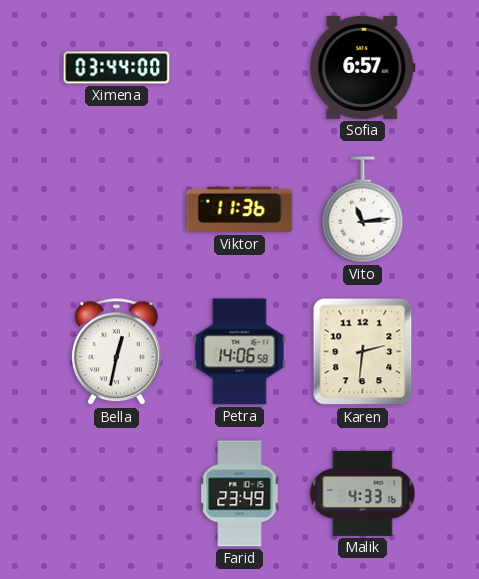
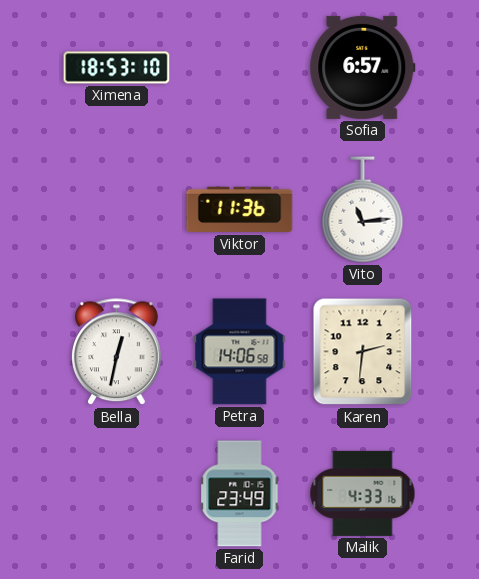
Ximena: 03:44 -> 18:53 (117, 68)
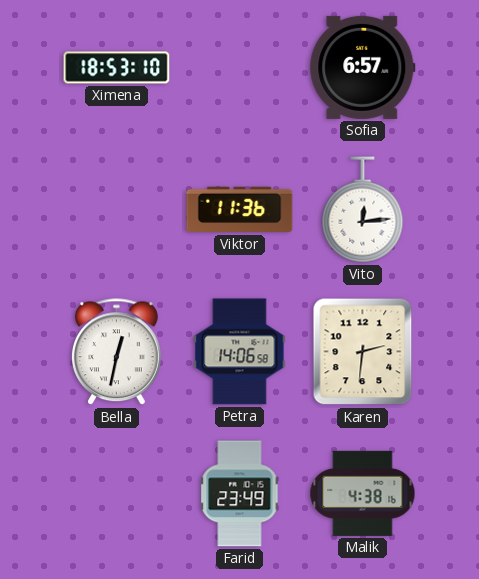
Vito: 11:14 -> 12:14 (363, 210)
Malik: 4:33 -> 4:38 (363, 493)
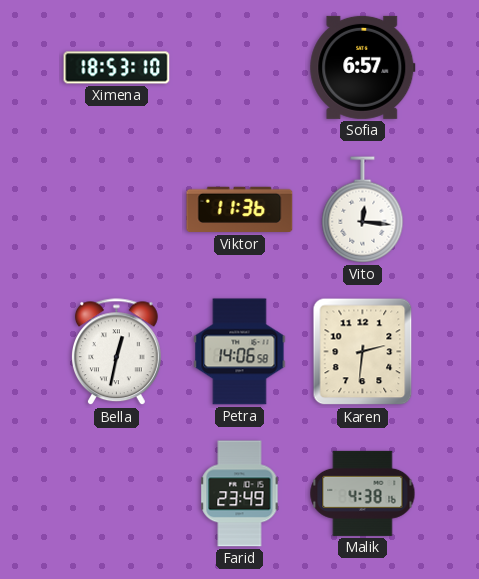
Vito: 12:14 -> 12:16 (363, 210)
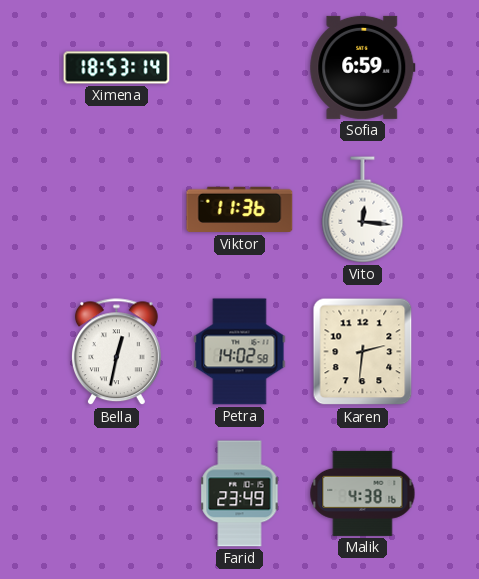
Ximena: 18:53:10 -> 18:53:14 (117, 68)
Sofia: 6:57 -> 6:59 (363, 67)
Petra: 14:06 -> 14:02 (240, 352)
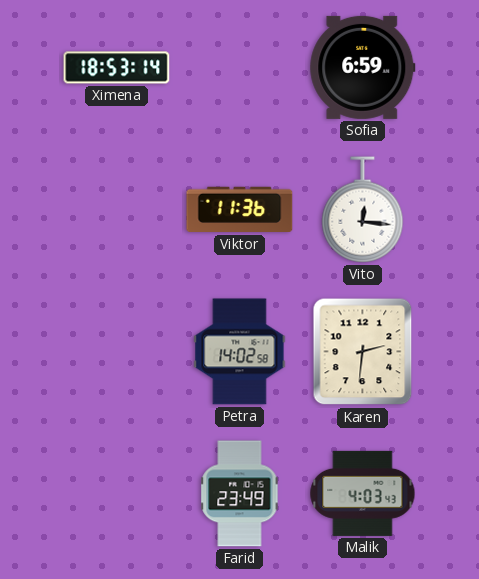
Bella: 12:32 -> none (116, 352)
Malik: 4:38 -> 4:03 (363, 493)
